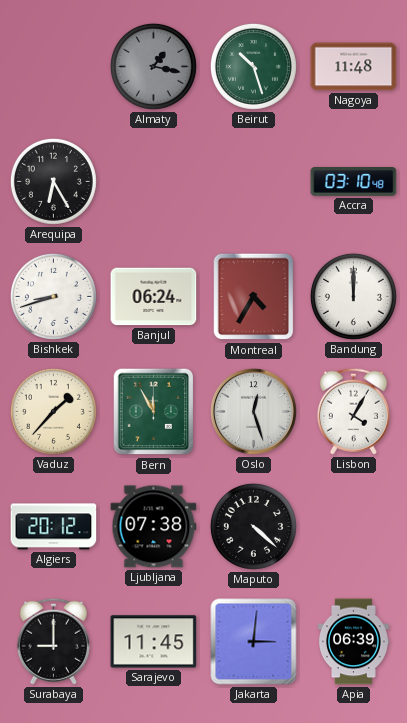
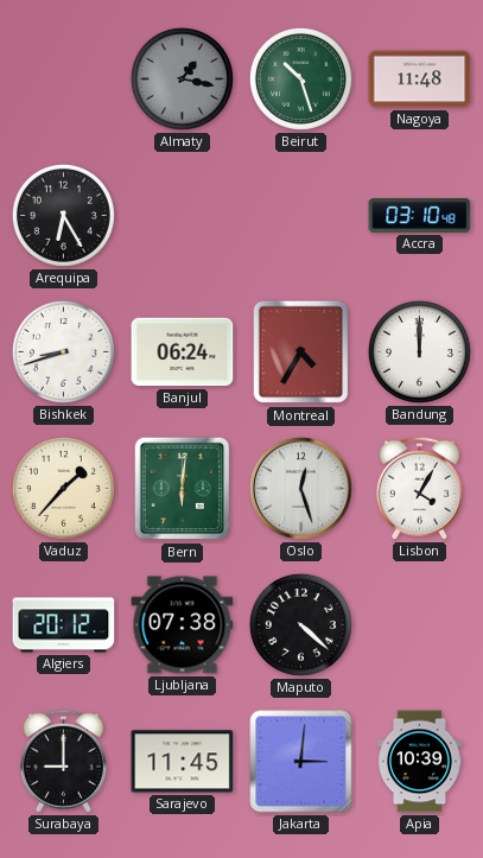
Bern: 11:55 -> 6:01 (183, 489)
Apia: 06:39 -> 10:39 (419, 762)
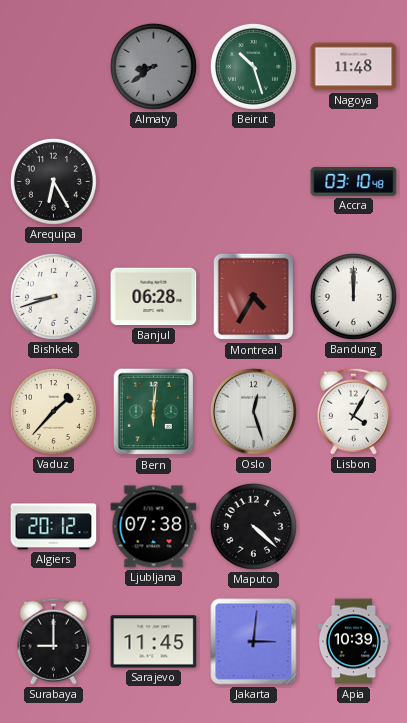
Almaty: 1:17 -> 8:39 (153, 66)
Banjul: 06:24 -> 06:28 (154, 297)
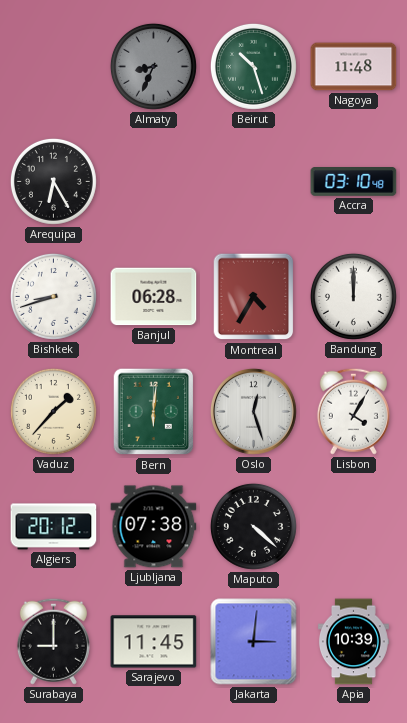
Almaty: 8:39 -> 8:34 (153, 66)
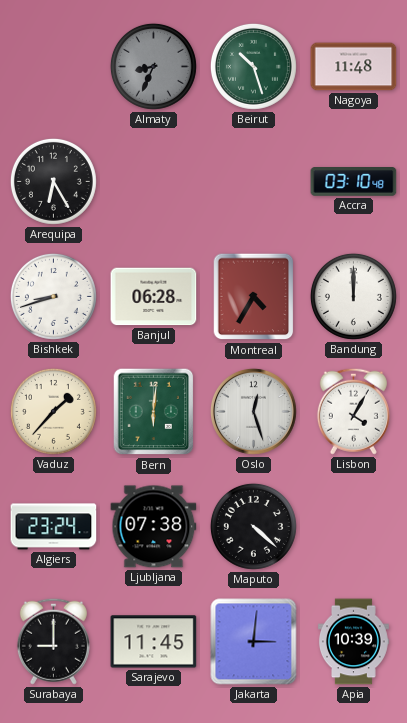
Algiers: 20:12 -> 23:24 (54, 527)
